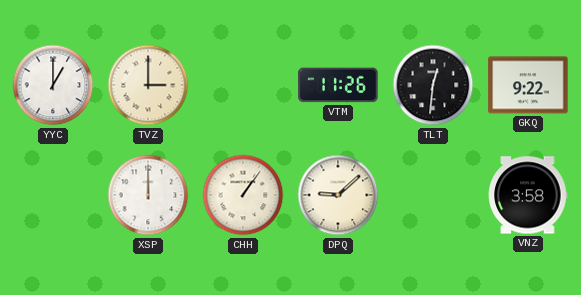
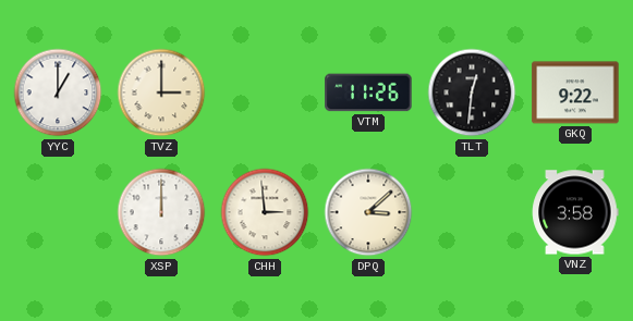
CHH: 1:06 -> 2:59 (265, 212)
DPQ: 9:08 -> 3:08 (368, 212)
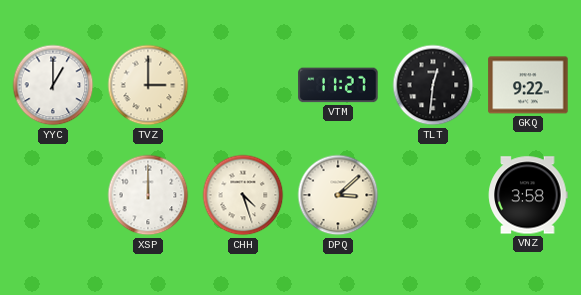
VTM: 11:26 -> 11:27 (338, 85)
CHH: 2:59 -> 4:27 (243, 195)
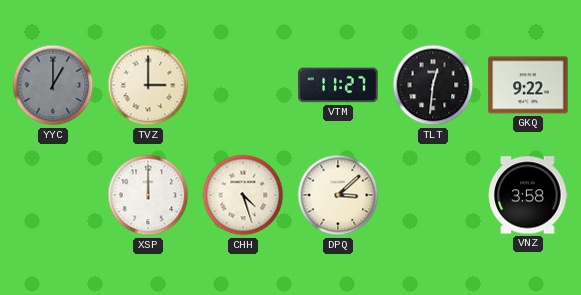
YYC dial: white -> grey (53, 85)
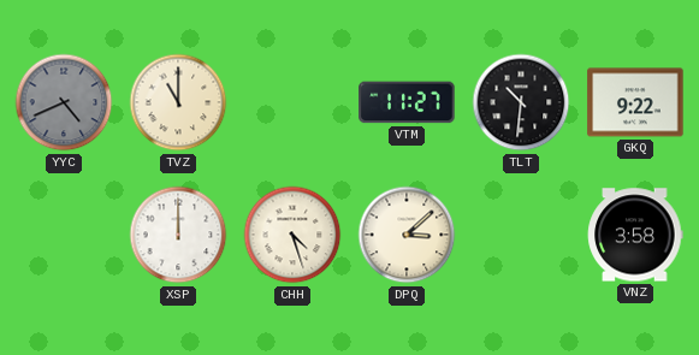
YYC: 1:00 -> 4:41 (64, 102)
TVZ: 3:00 -> 11:00 (178, 102)
TLT: 12:31 -> 10:31 (521, 102)
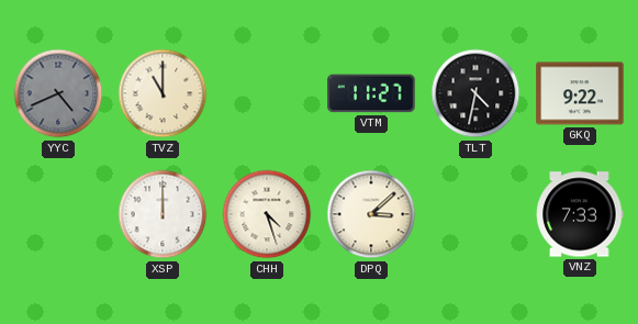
TLT: 10:31 -> 4:32 (475, 93)
VNZ: 3:58 -> 7:33 (580, 214)
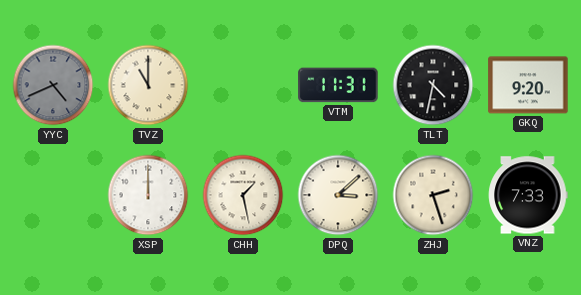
VTM: 11:27 -> 11:31 (338, 85)
GKQ: 9:22 -> 9:20 (528, 85)
CHH: 4:27 -> 1:28 (243, 195)
ZHJ: none -> 2:27 (433, 195)
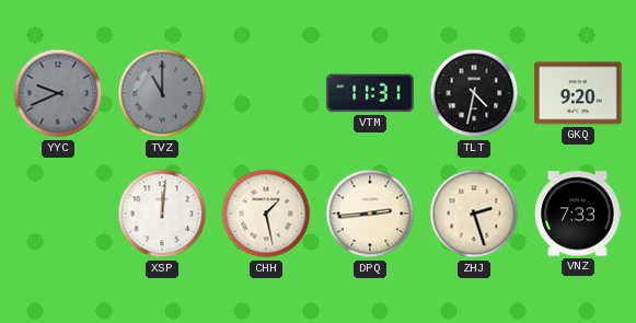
YYC: 4:41 -> 9:41 (58, 93)
TVZ dial: cream -> grey (162, 93)
XSP: 12:00 -> 12:01 (162, 214)
DPQ: 3:08 -> 2:44 (370, 214)
